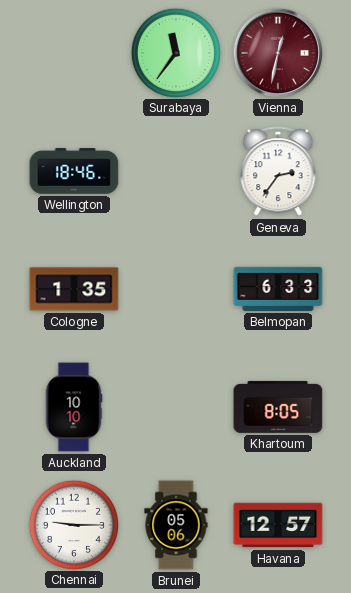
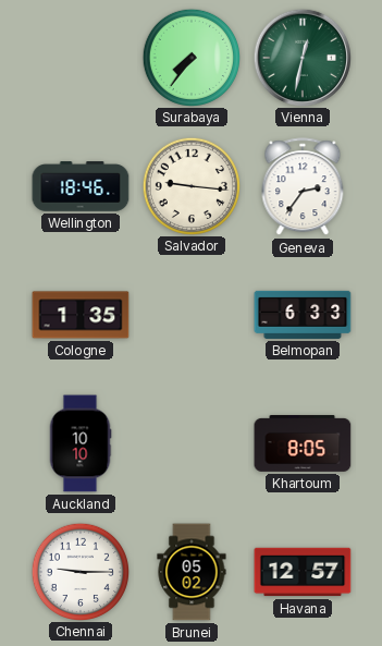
Surabaya: 11:36 -> 7:36 (190, 57)
Vienna dial: burgundy -> green (301, 57)
Salvador: none -> 9:16 (190, 185)
Brunei: 05:06 -> 05:02 (192, 572)
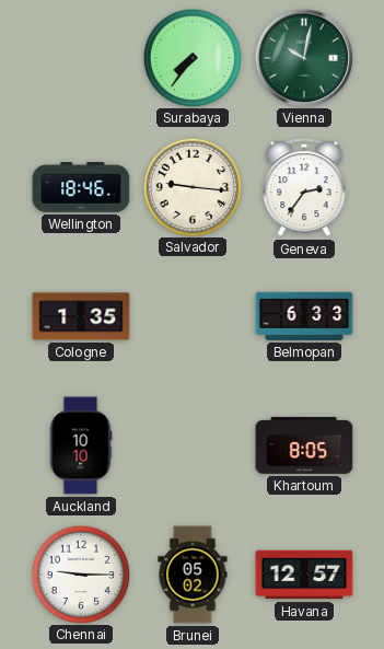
Vienna: 12:32 -> 10:02 (303, 57)
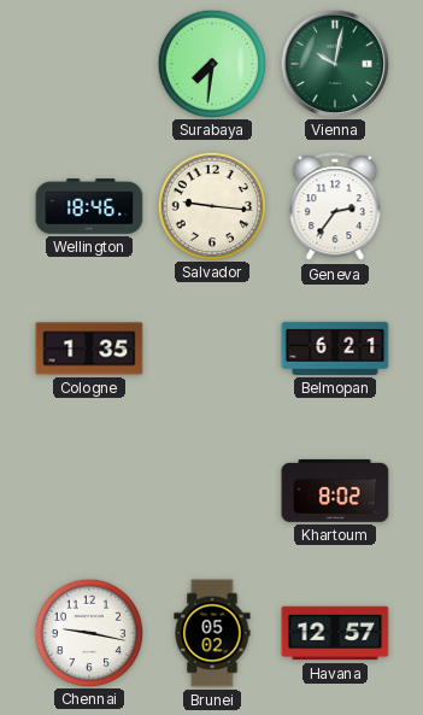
Surabaya: 7:36 -> 7:31 (211, 63)
Belmopan: 6:33 -> 6:21 (335, 348)
Auckland: 10:10 -> none (81, 445)
Khartoum: 8:05 -> 8:02 (335, 491)
Chennai: 9:15 -> 9:17 (88, 632)
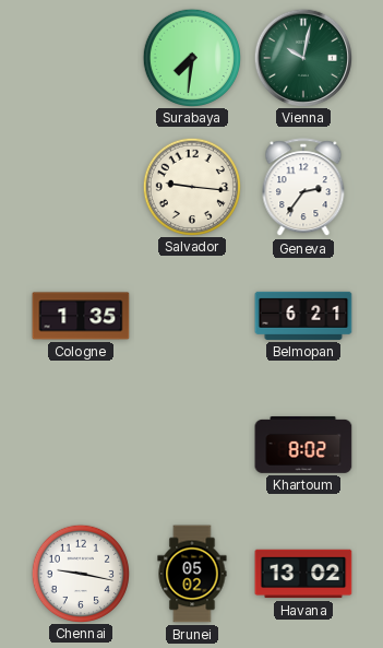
Wellington: 18:46 -> none (89, 206)
Havana: 12:57 -> 13:02 (303, 574)
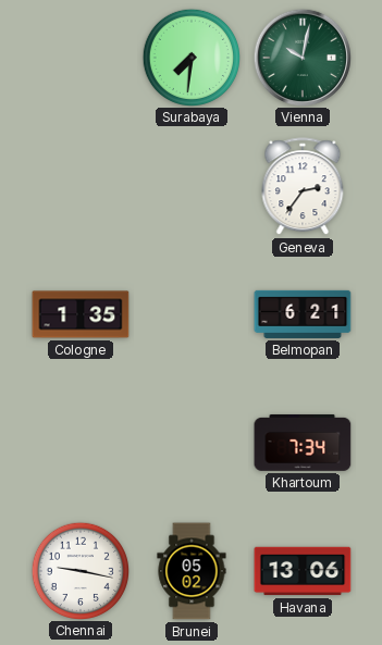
Salvador: 9:16 -> none (191, 186)
Khartoum: 8:02 -> 7:34 (303, 443)
Havana: 13:02 -> 13:06 (303, 571)
